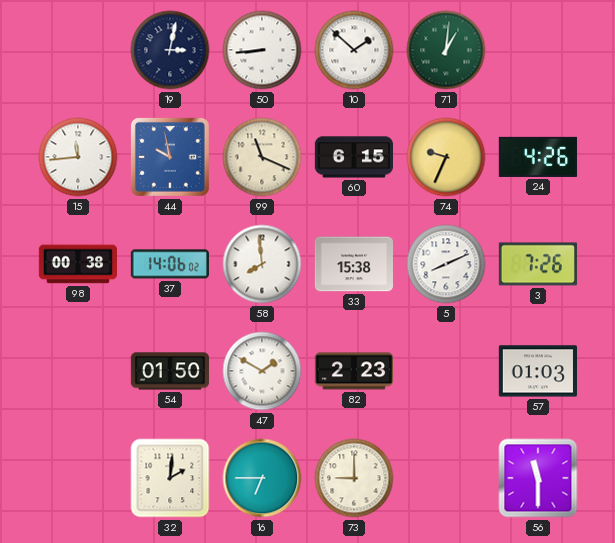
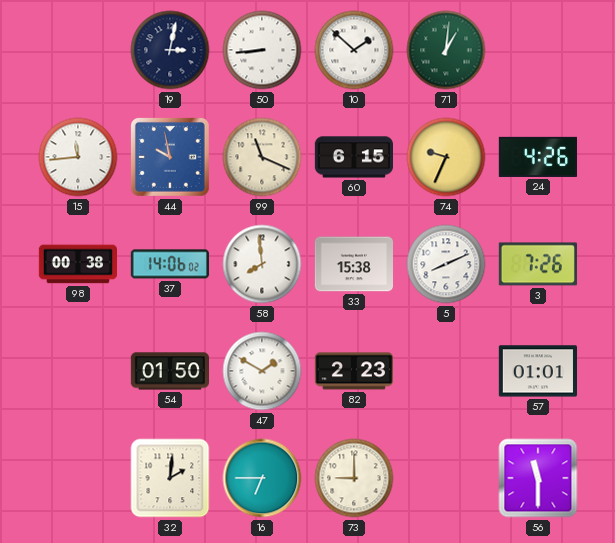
57: 01:03 -> 01:01 (537, 371)
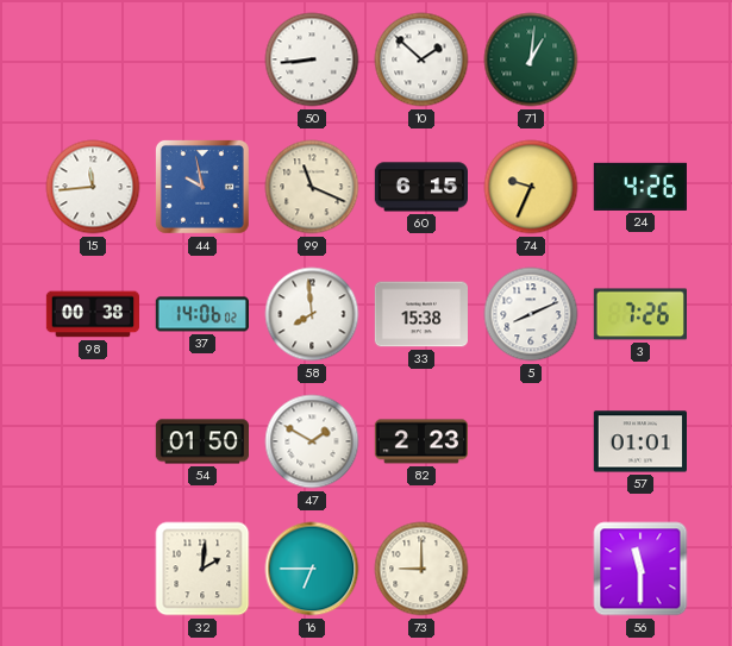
19: 3:02 -> none (170, 50)
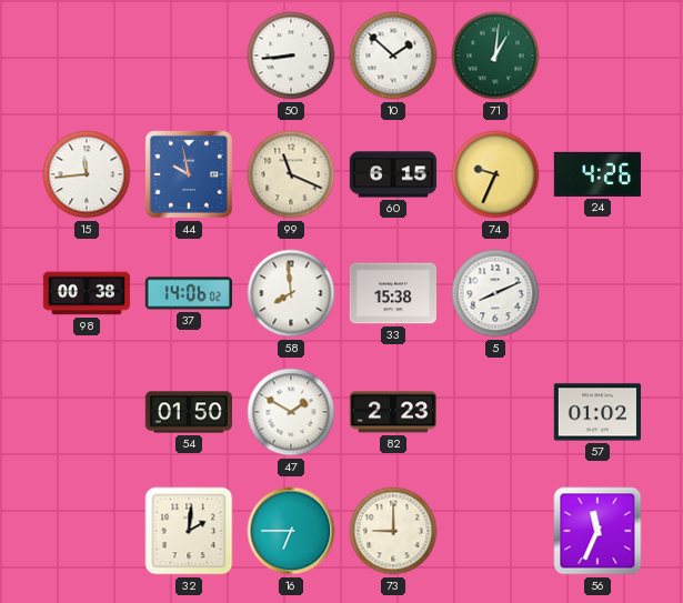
3: 7:26 -> none (640, 314)
57: 01:01 -> 01:02 (596, 412)
56: 11:30 -> 11:34 (597, 531)
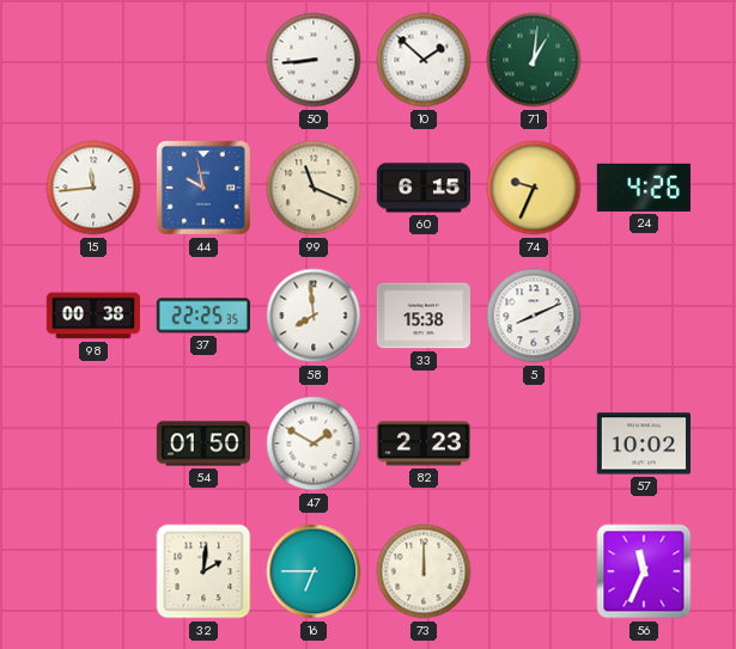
37: 14:06 -> 22:25 (203, 316)
57: 01:02 -> 10:02 (643, 443)
73: 9:00 -> 12:00 (424, 571)
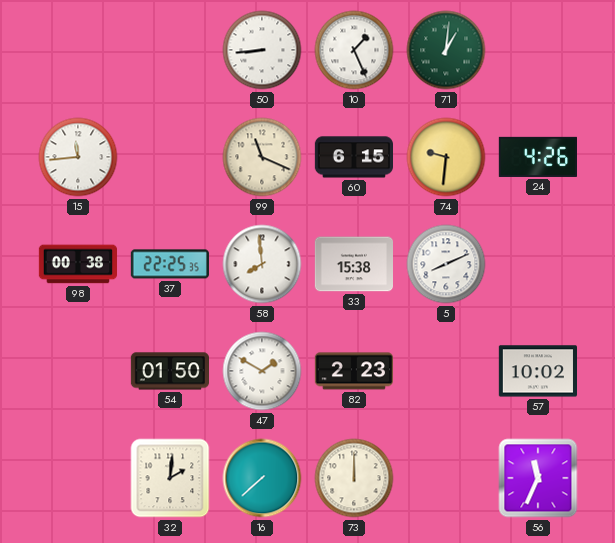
10: 1:52 -> 1:26 (354, 50)
44: 9:58 -> none (203, 188)
74: 9:34 -> 9:31 (446, 157)
16: 6:45 -> 7:38 (262, 478)
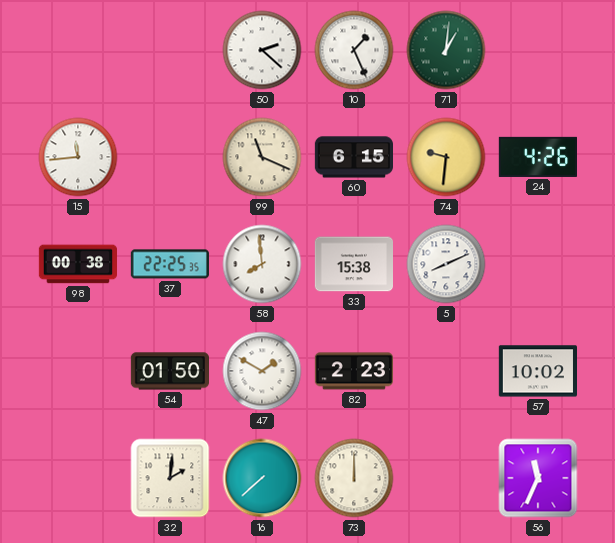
50: 8:44 -> 2:22 (262, 50)
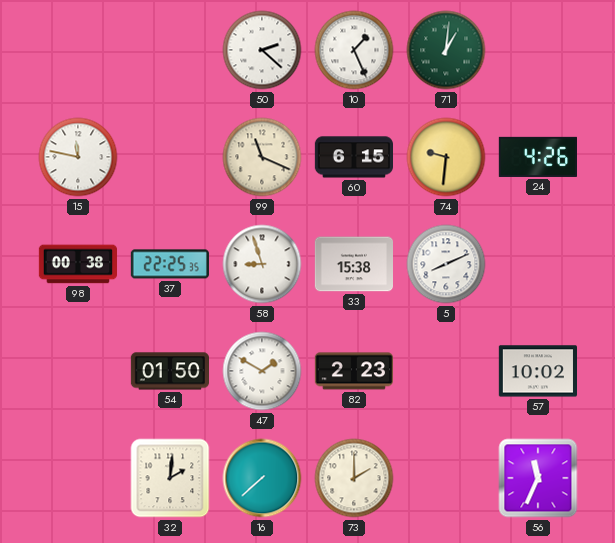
15: 11:44 -> 11:47 (78, 157)
58: 7:59 -> 8:57 (262, 264)
73: 12:00 -> 2:00 (354, 478)
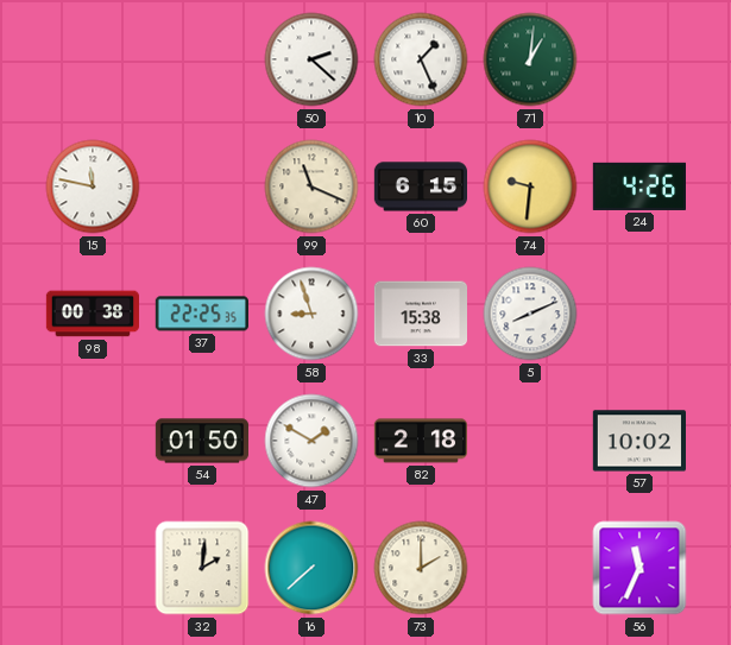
82: 2:23 -> 2:18 (420, 441)
